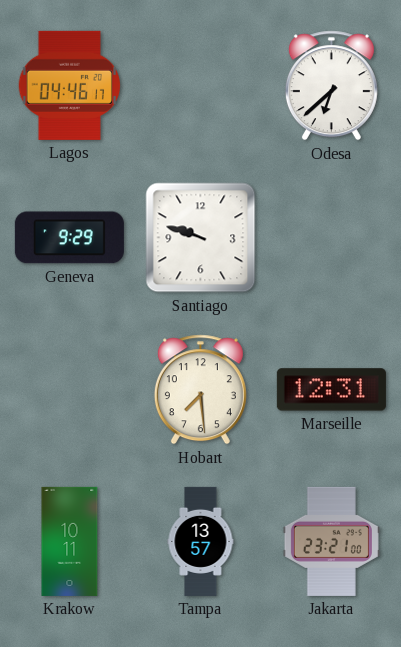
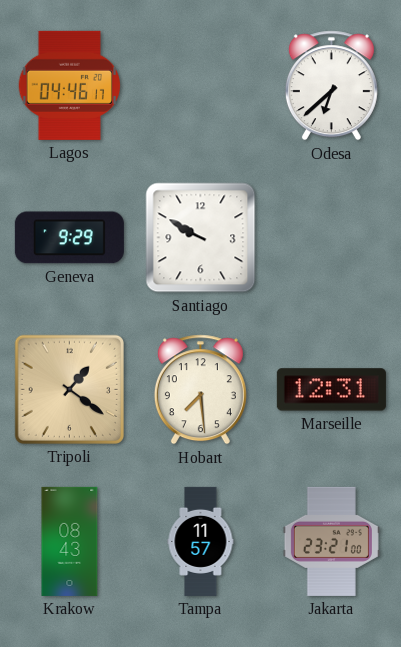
Santiago: 9:48 -> 9:50 (201, 238)
Tripoli: none -> 1:21 (69, 389)
Krakow: 10:11 -> 08:43 (70, 541)
Tampa: 13:57 -> 11:57 (201, 541)
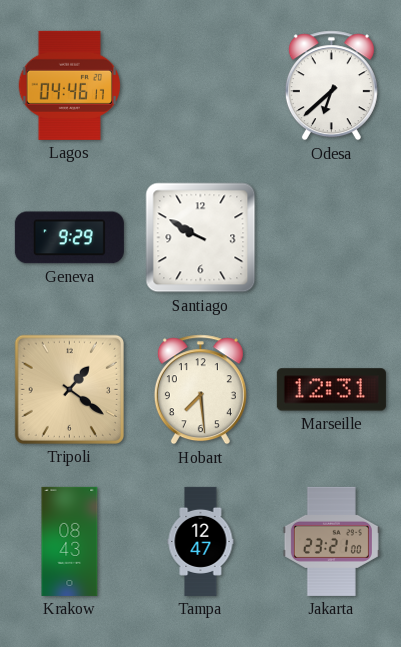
Tampa: 11:57 -> 12:47 (201, 541)
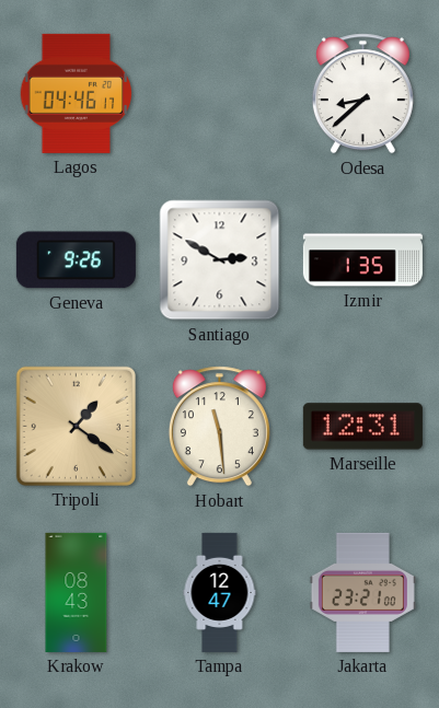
Odesa: 6:38 -> 8:38 (362, 94)
Geneva: 9:29 -> 9:26 (76, 260)
Santiago: 9:50 -> 2:50 (220, 260)
Izmir: none -> 1:35 (362, 260)
Hobart: 7:29 -> 11:29 (219, 427)
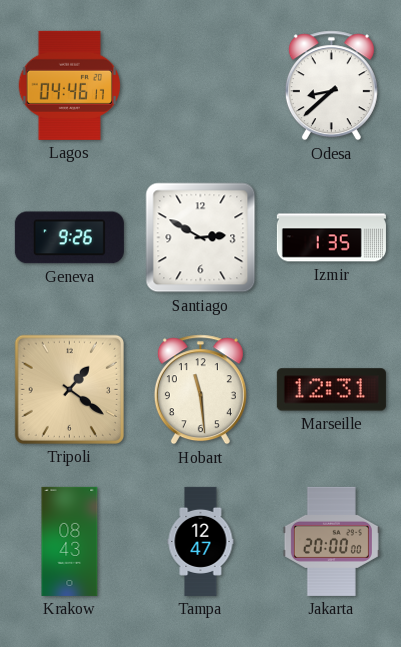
Jakarta: 23:21 -> 20:00 (331, 541)
